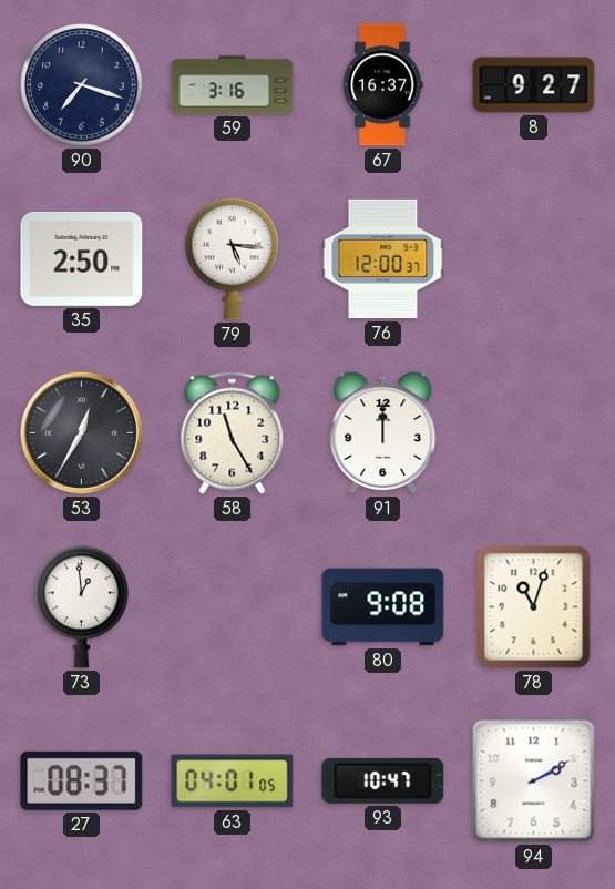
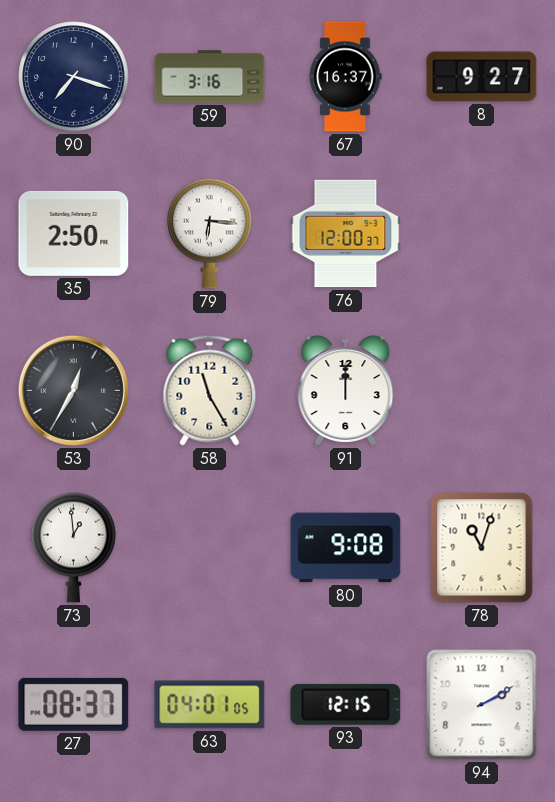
79: 5:16 -> 6:16 (210, 233)
93: 10:47 -> 12:15 (346, 704)
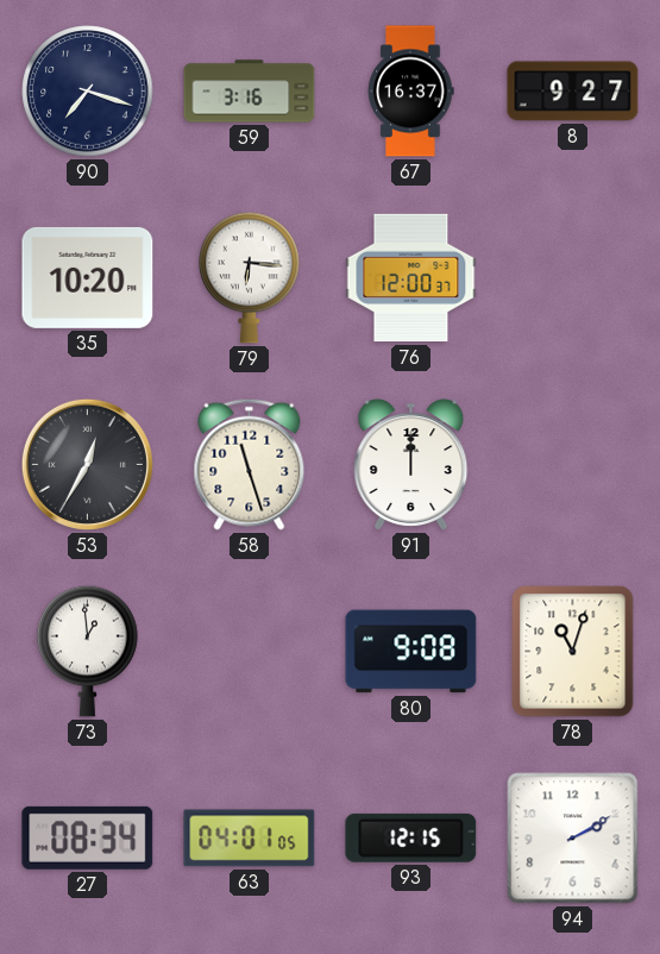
35: 2:50 -> 10:20 (88, 277)
58: 11:25 -> 11:27 (250, 464)
27: 08:37 -> 08:34 (88, 837)
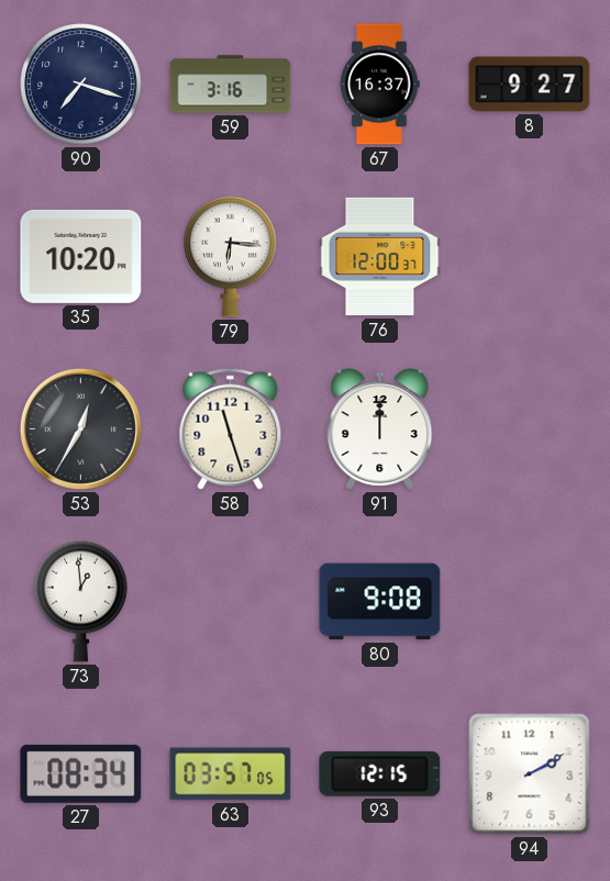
78: 11:03 -> none (573, 652)
63: 04:01 -> 03:57 (231, 774)
